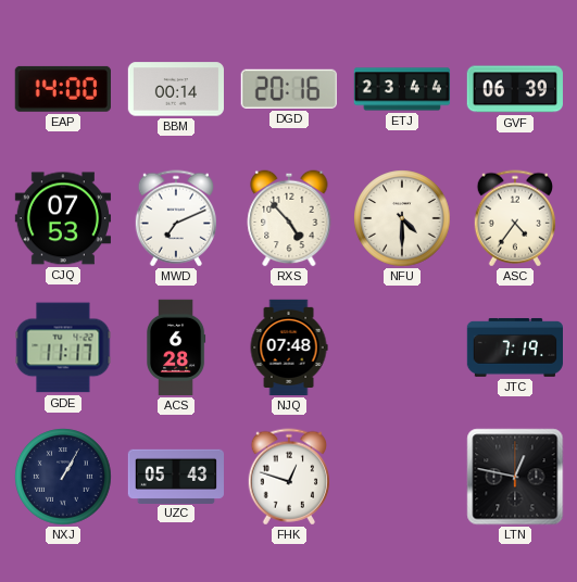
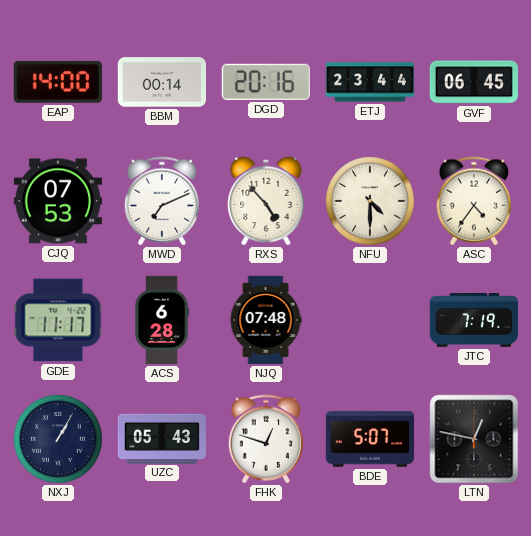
GVF: 06:39 -> 06:45 (474, 82)
BDE: none -> 5:07 (369, 439)
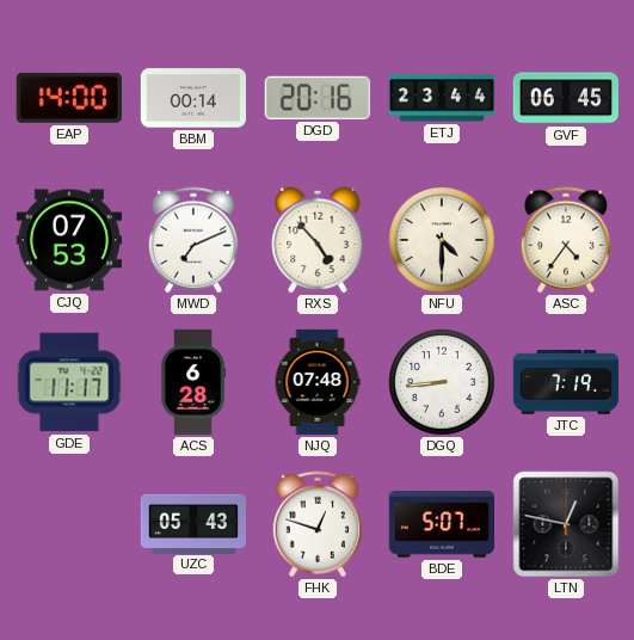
DGQ: none -> 8:44 (442, 382)
NXJ: 1:05 -> none (58, 439)
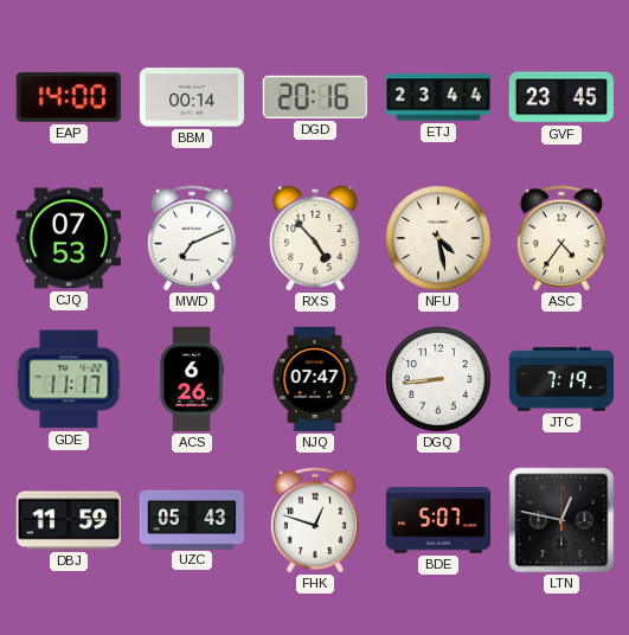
GVF: 06:45 -> 23:45 (561, 97)
NFU: 4:30 -> 4:28 (438, 238)
ACS: 6:28 -> 6:26 (193, 379)
NJQ: 07:48 -> 07:47 (315, 379)
DBJ: none -> 11:59 (68, 520)
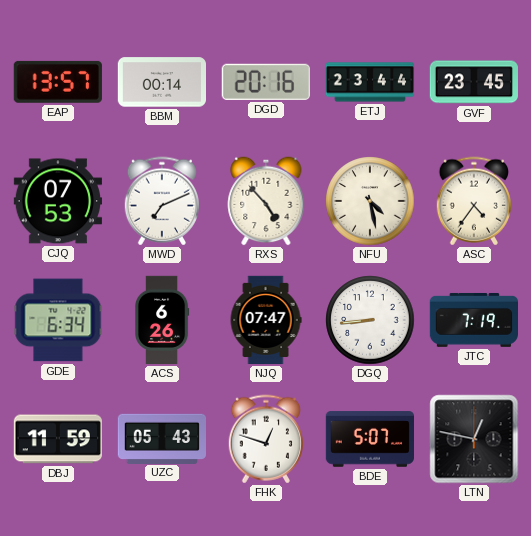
EAP: 14:00 -> 13:57 (58, 82)
GDE: 11:17 -> 6:34 (58, 320)
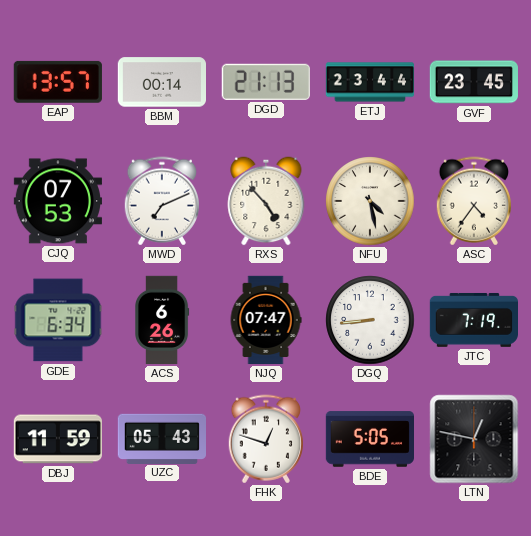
DGD: 20:16 -> 21:13 (266, 82)
BDE: 5:07 -> 5:05 (369, 439)
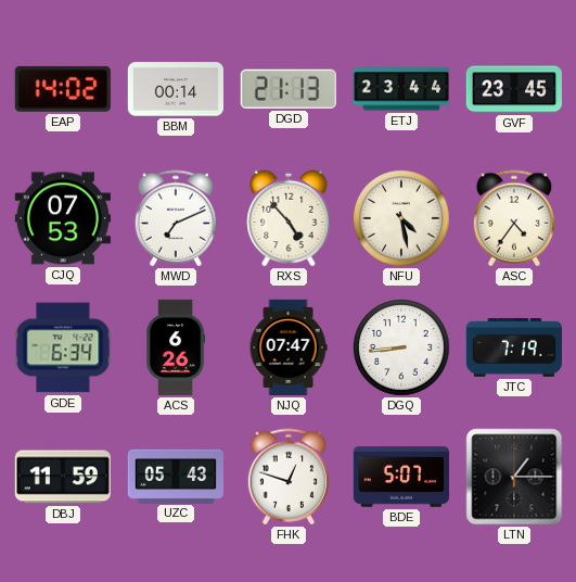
EAP: 13:57 -> 14:02 (63, 89)
BDE: 5:05 -> 5:07 (400, 477)
LTN: 12:47 -> 1:15 (514, 477)
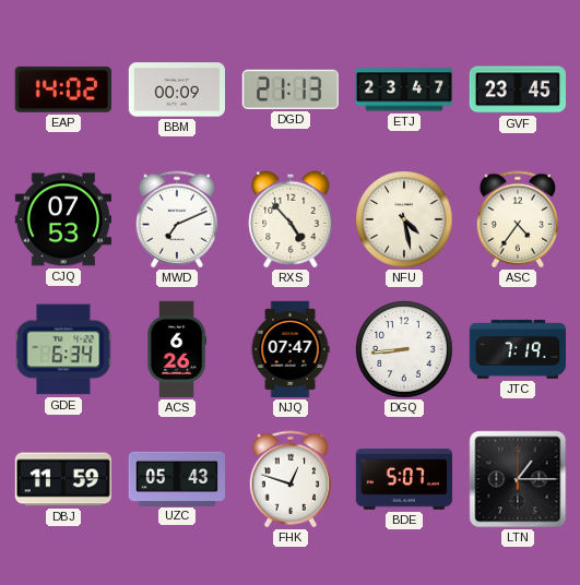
BBM: 00:14 -> 00:09 (176, 89)
ETJ: 23:44 -> 23:47 (404, 89)
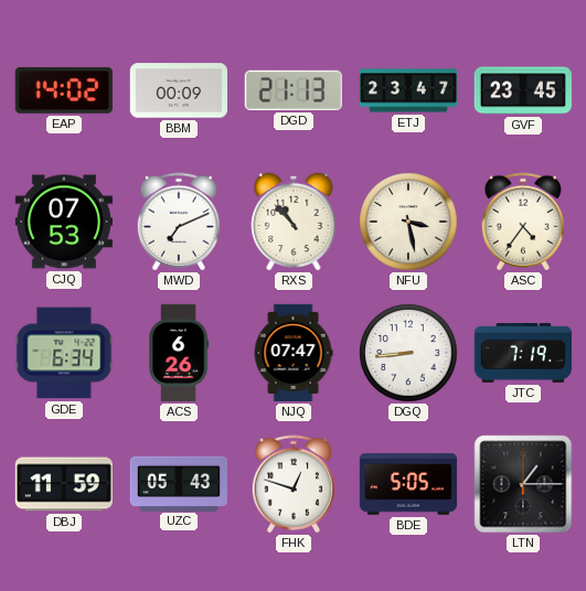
RXS: 4:53 -> 10:53 (294, 222)
NFU: 4:28 -> 3:28 (408, 222)
BDE: 5:07 -> 5:05 (407, 484)
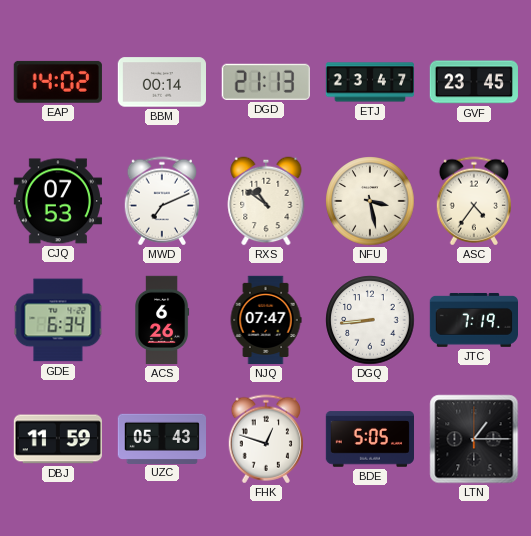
BBM: 00:09 -> 00:14 (161, 82)
RXS: 10:53 -> 10:51 (266, 201)
